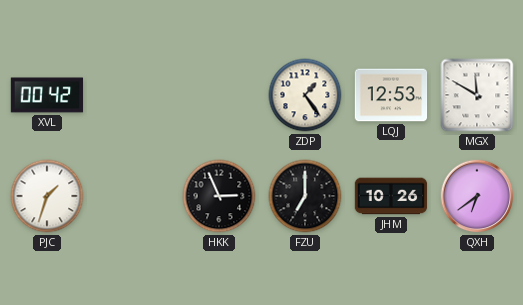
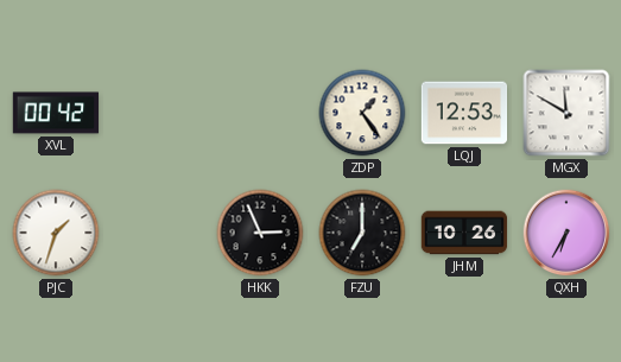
QXH: 6:39 -> 6:35 (566, 233)
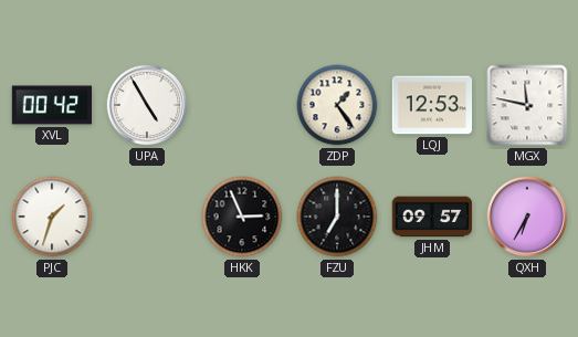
UPA: none -> 4:55 (147, 105)
MGX: 11:50 -> 11:47 (527, 105)
JHM: 10:26 -> 09:57 (432, 217)
